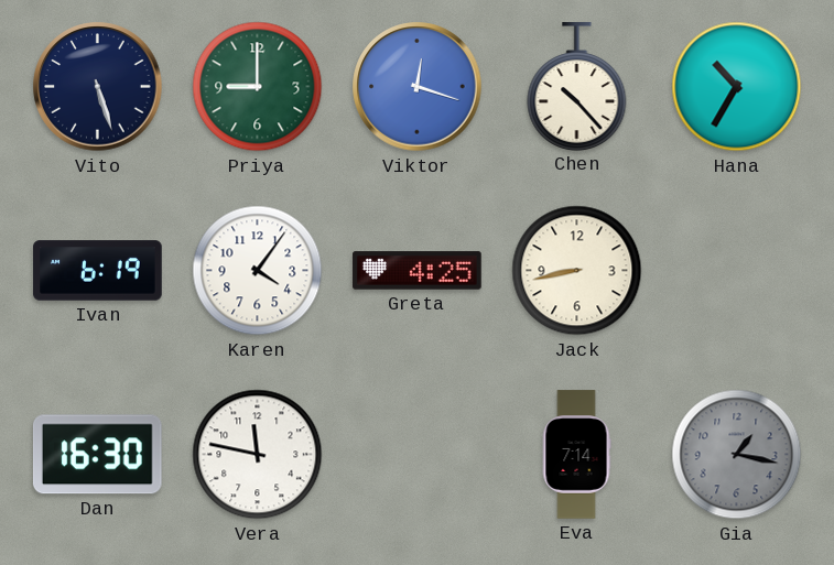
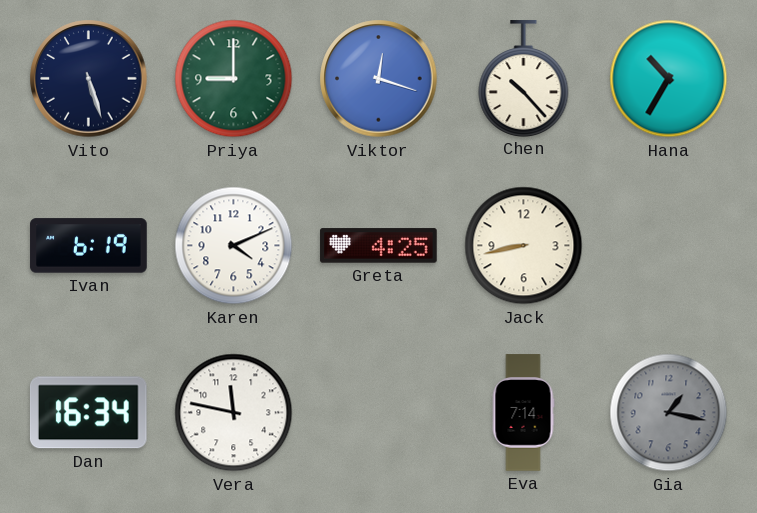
Karen: 4:06 -> 4:11 (234, 246)
Dan: 16:30 -> 16:34 (88, 413)
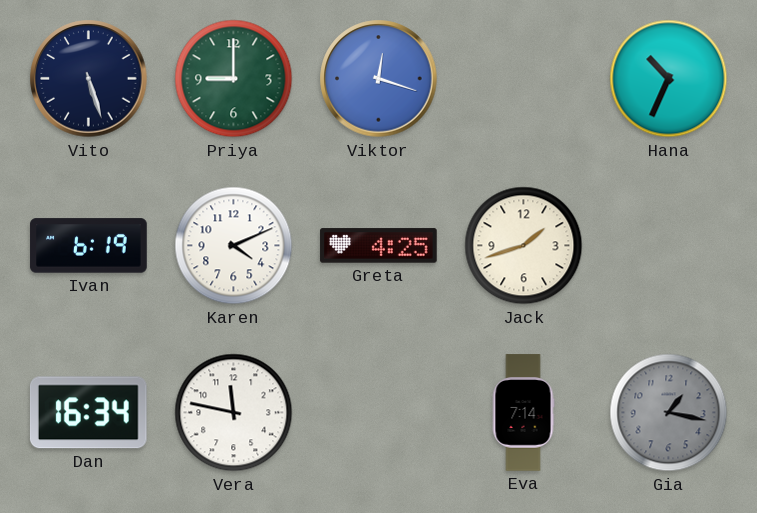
Chen: 10:23 -> none (524, 78)
Hana: 10:35 -> 10:34 (669, 79)
Jack: 8:43 -> 1:42 (524, 246)
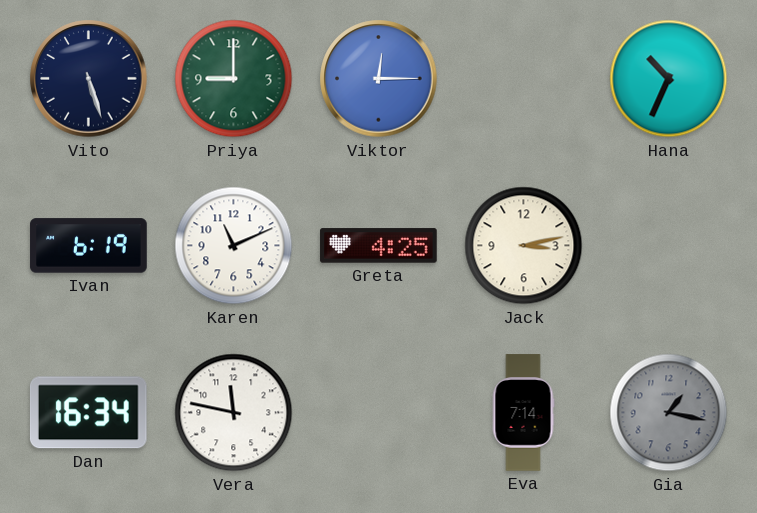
Viktor: 12:18 -> 12:15 (379, 79)
Karen: 4:11 -> 11:11 (234, 246)
Jack: 1:42 -> 3:13 (524, 246)
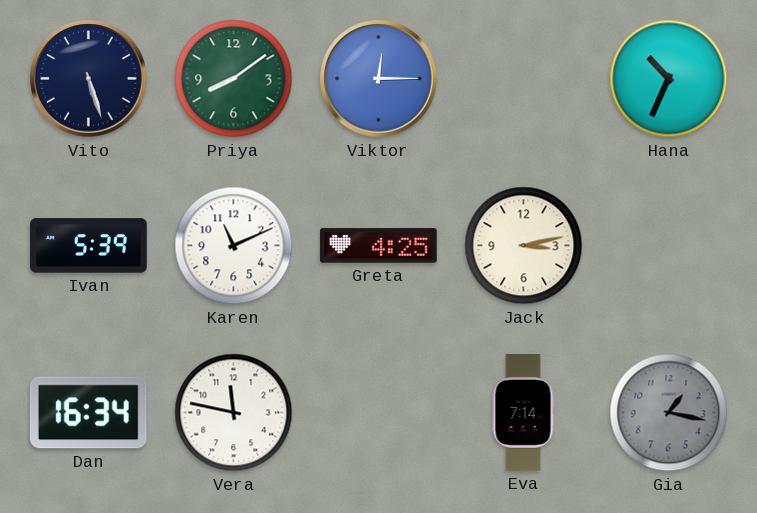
Priya: 9:00 -> 8:09 (234, 79)
Ivan: 6:19 -> 5:39 (89, 246)
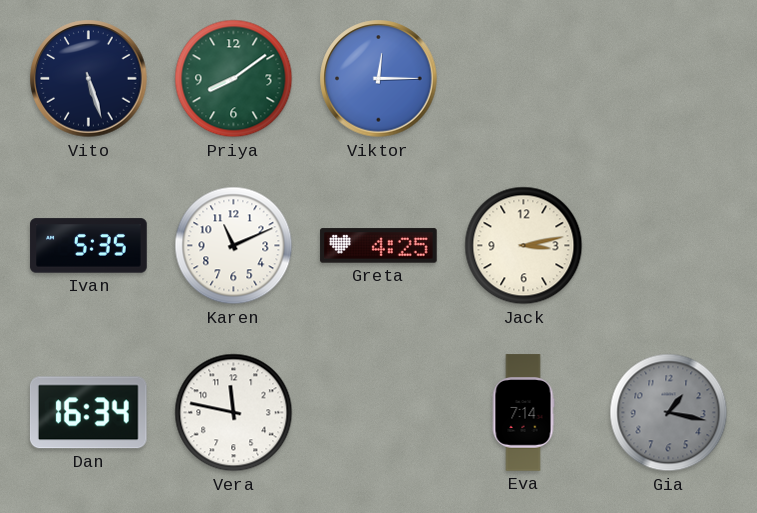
Hana: 10:34 -> none (669, 79)
Ivan: 5:39 -> 5:35 (89, 246)
